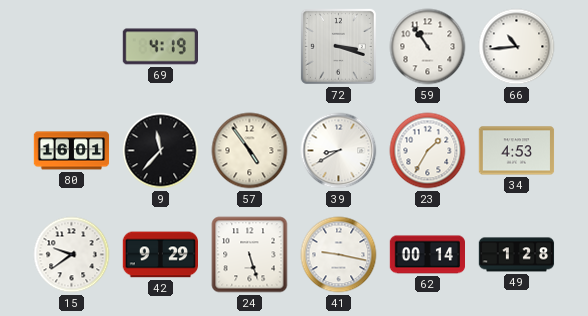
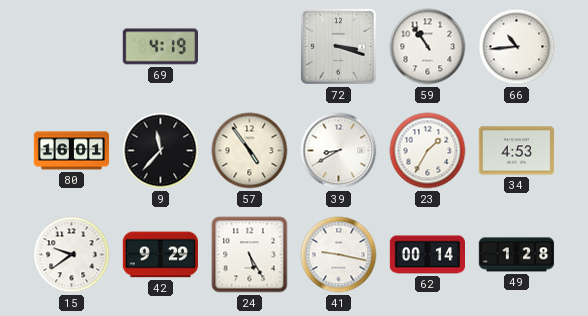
24: 5:27 -> 5:25 (250, 255)
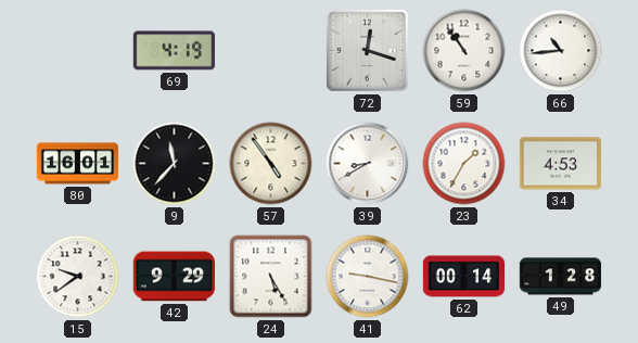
72: 3:18 -> 12:18 (367, 50)
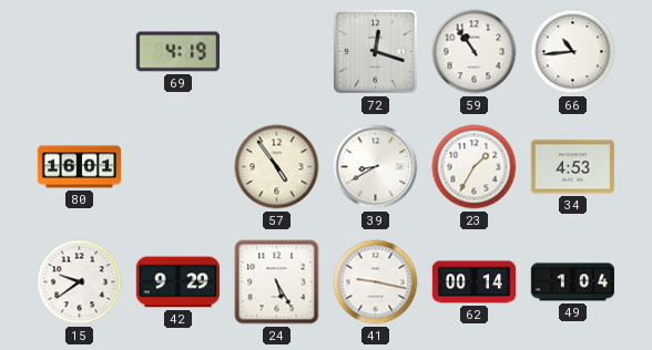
9: 11:37 -> none (175, 164)
49: 1:28 -> 1:04 (573, 282)
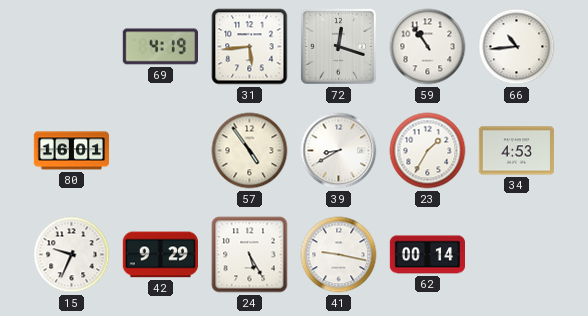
31: none -> 5:44 (250, 47)
15: 9:39 -> 9:34 (72, 255)
49: 1:04 -> none (573, 282)
